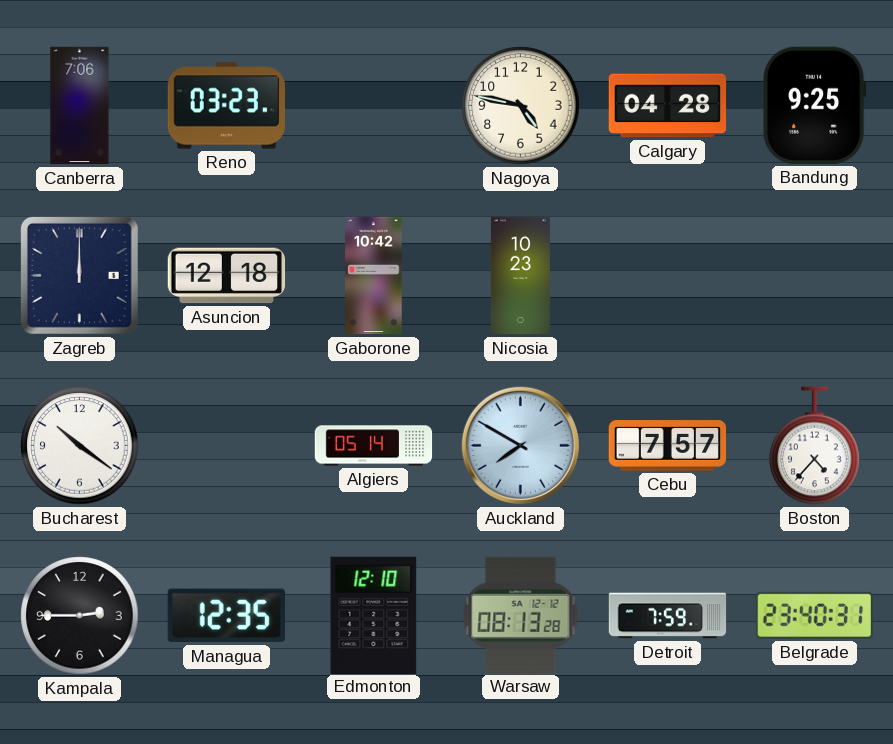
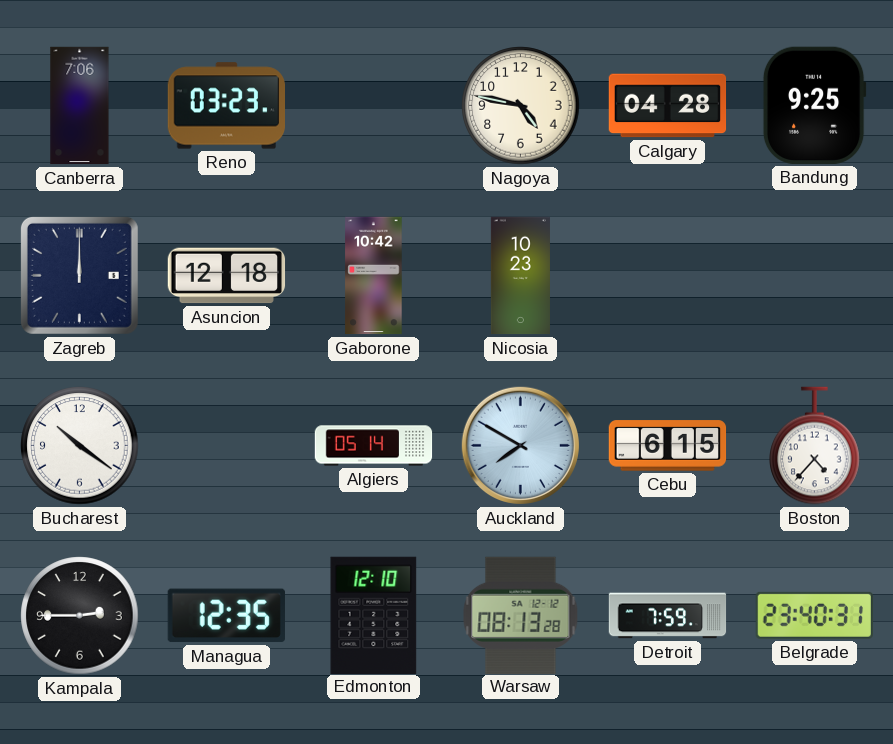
Cebu: 7:57 -> 6:15 (668, 446)
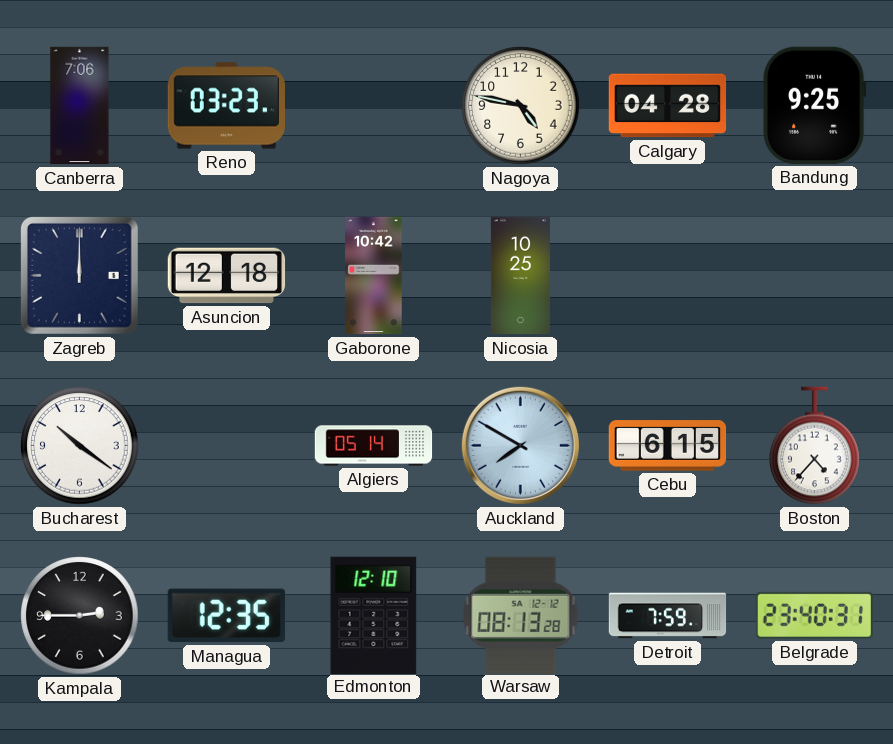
Nicosia: 10:23 -> 10:25 (520, 276)
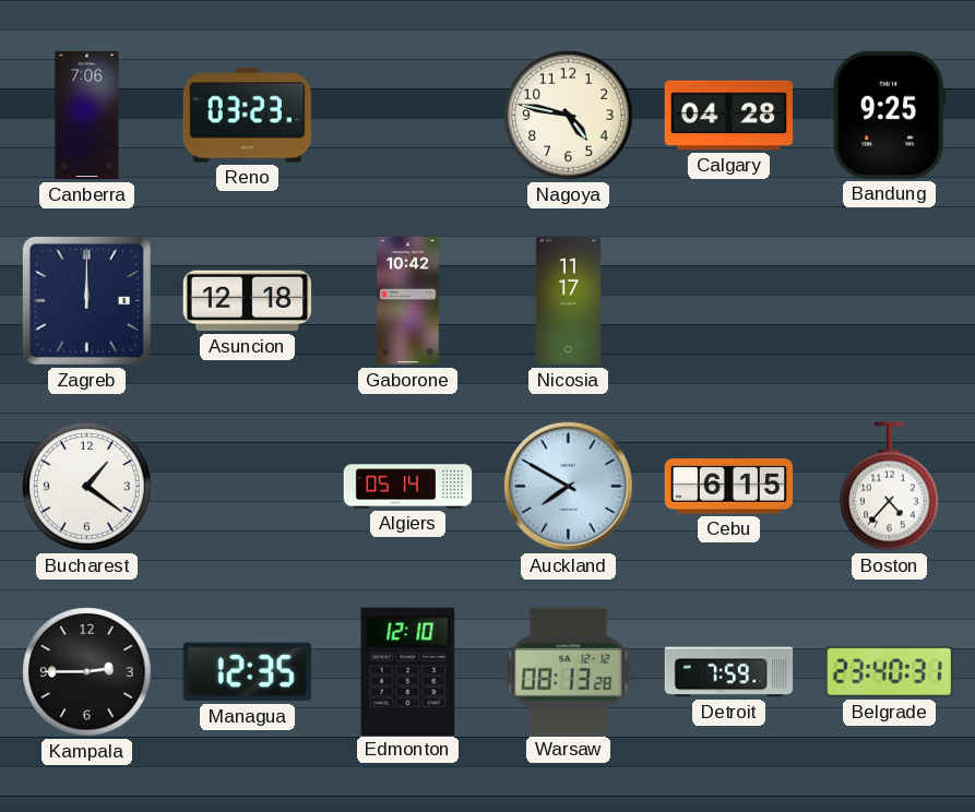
Nicosia: 10:25 -> 11:17 (568, 301)
Bucharest: 10:21 -> 1:21 (87, 487)
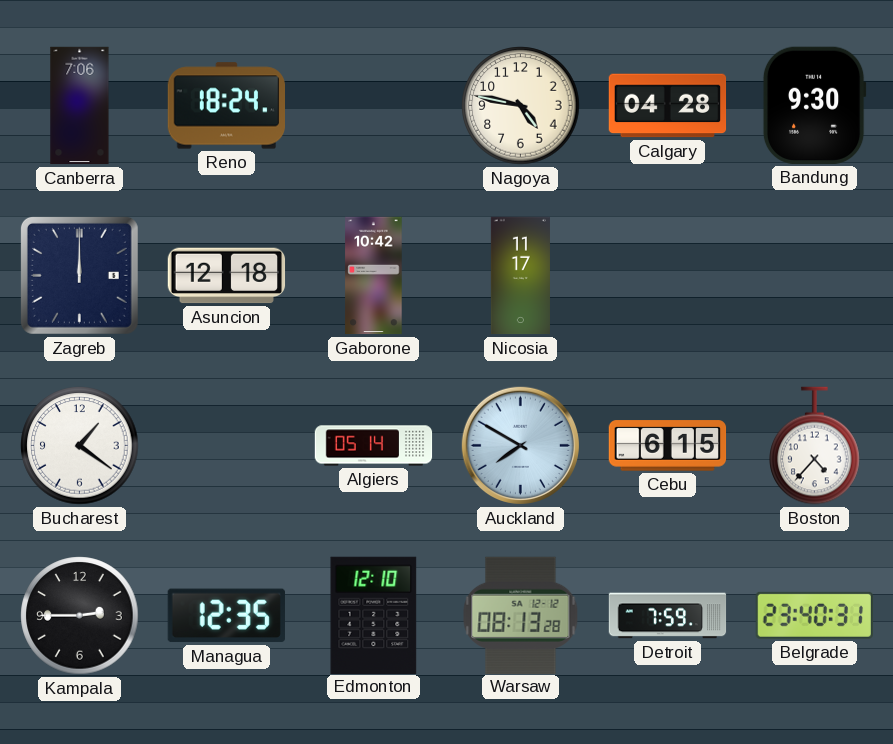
Reno: 03:23 -> 18:24 (226, 106)
Bandung: 9:25 -> 9:30 (814, 105)
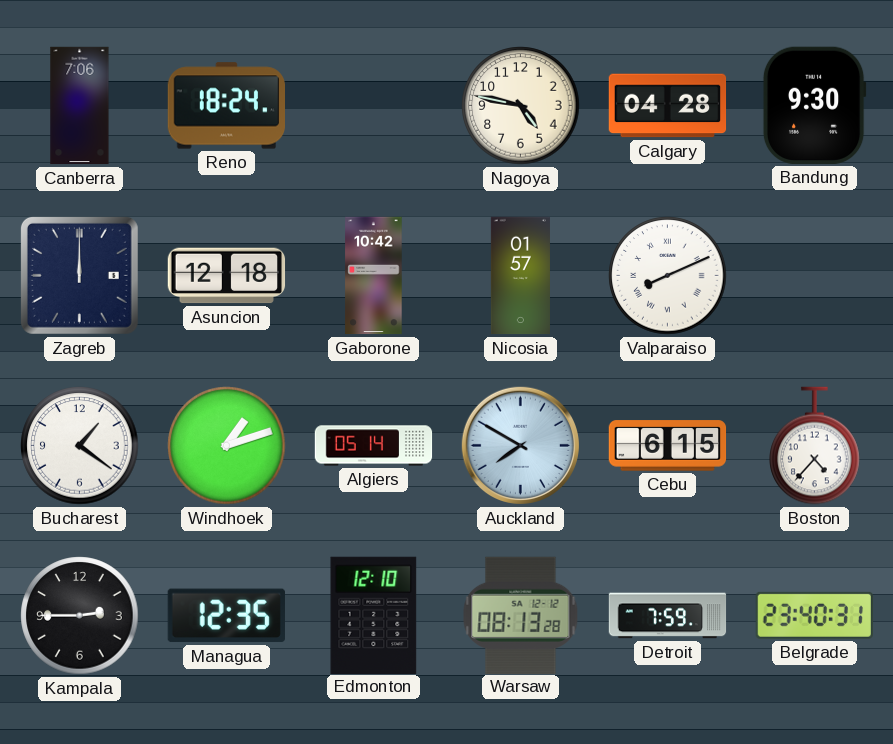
Nicosia: 11:17 -> 01:57 (520, 276)
Valparaiso: none -> 8:11 (668, 276)
Windhoek: none -> 1:12 (227, 446)
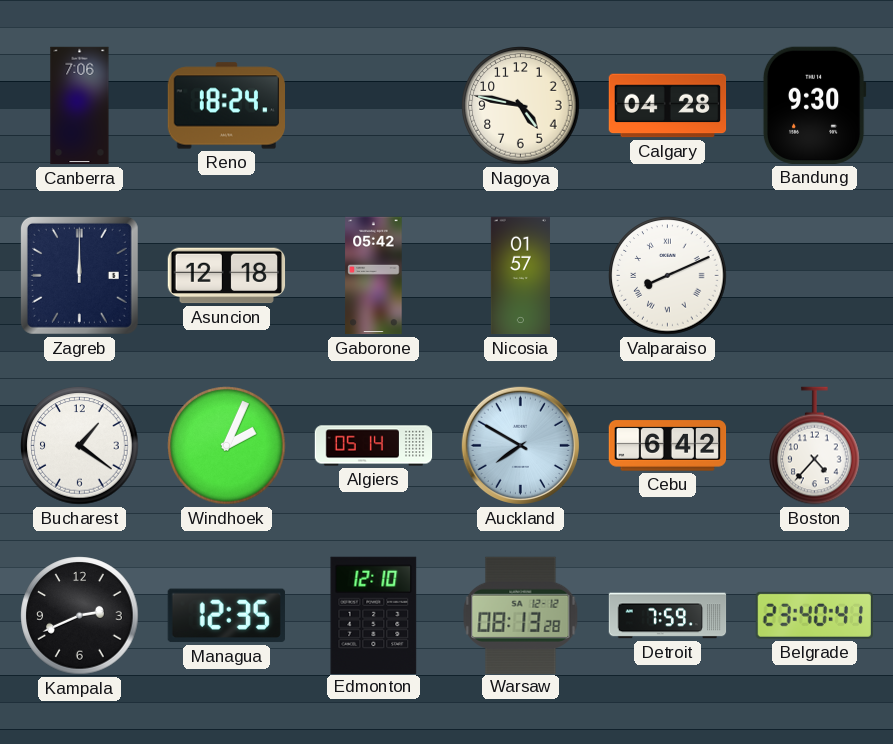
Gaborone: 10:42 -> 05:42 (374, 276)
Windhoek: 1:12 -> 2:04 (227, 446)
Cebu: 6:15 -> 6:42 (668, 446)
Kampala: 2:45 -> 2:41 (80, 616)
Belgrade: 23:40:31 -> 23:40:41 (814, 615)
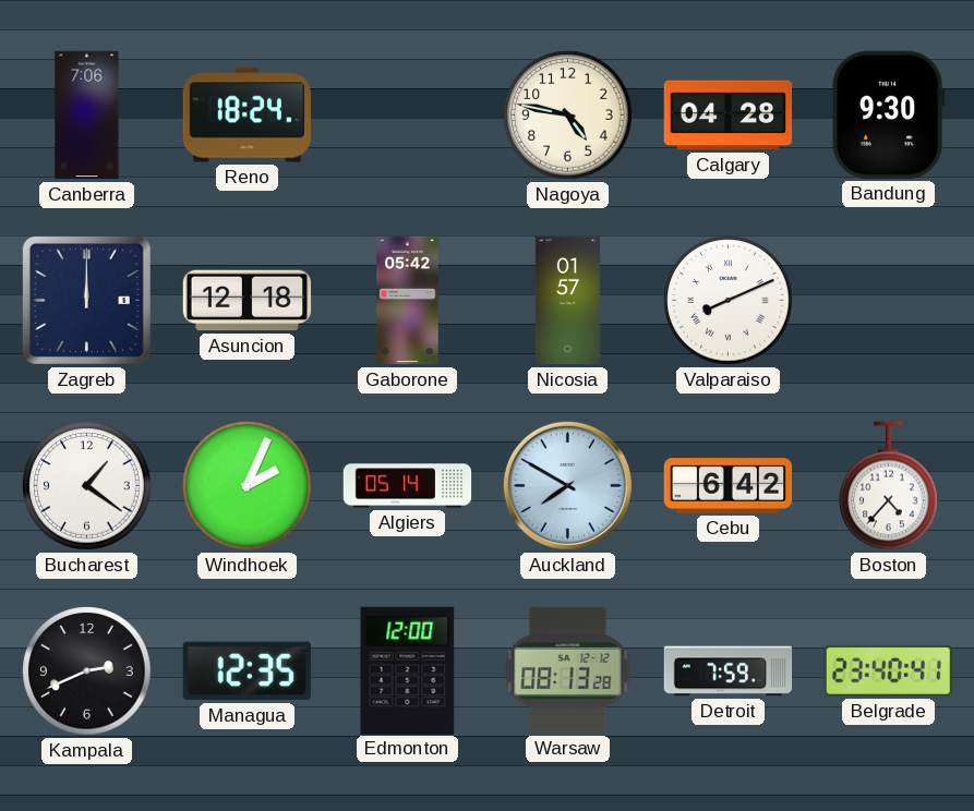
Edmonton: 12:10 -> 12:00 (408, 670)
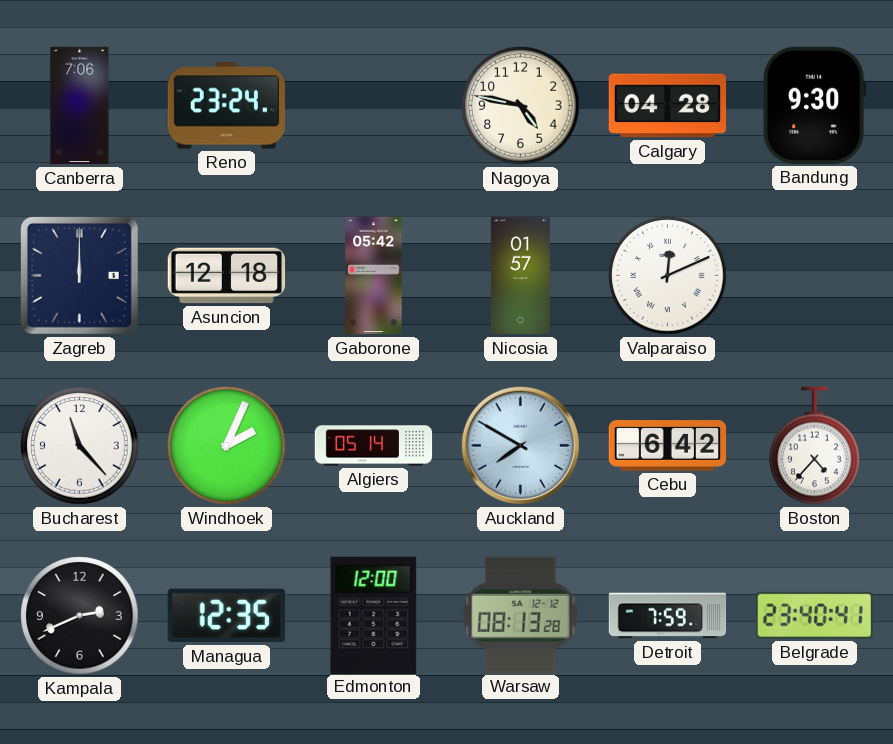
Reno: 18:24 -> 23:24 (226, 106)
Valparaiso: 8:11 -> 12:11 (668, 276)
Bucharest: 1:21 -> 11:23 (80, 446)
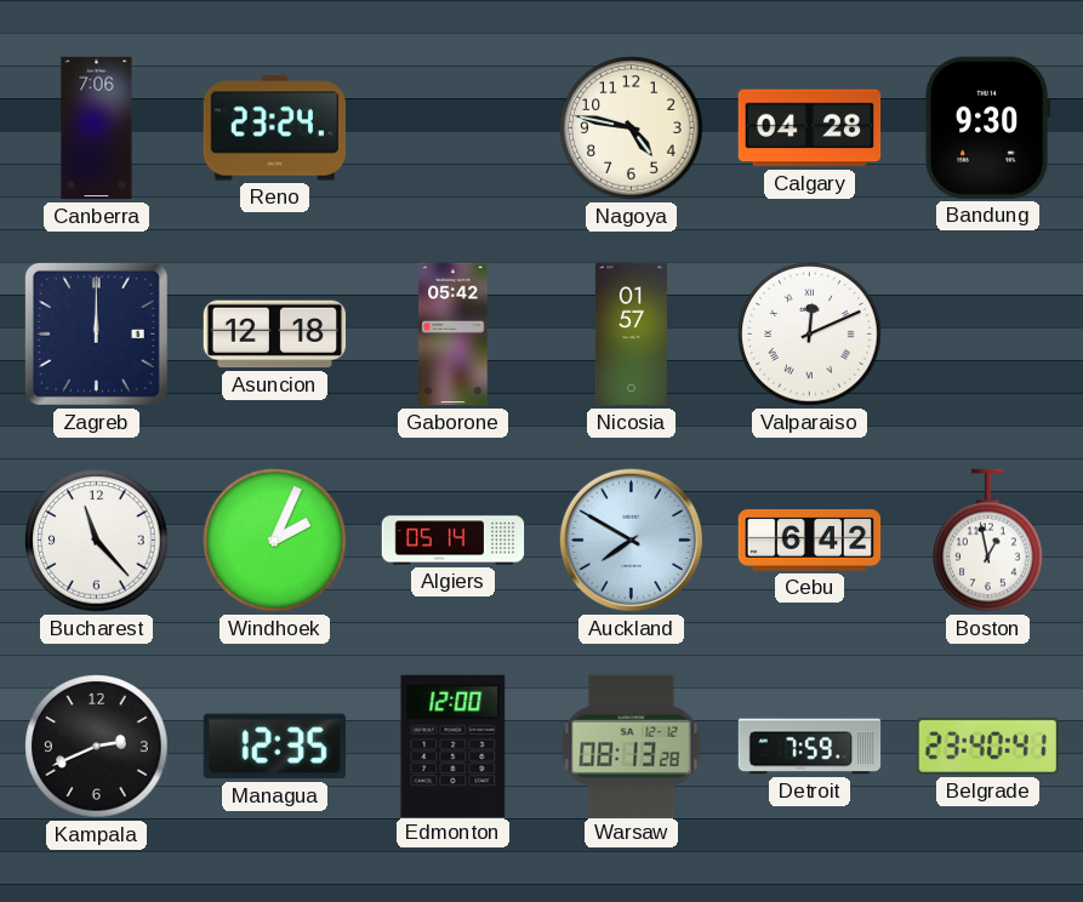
Boston: 4:37 -> 12:58 (988, 541)
